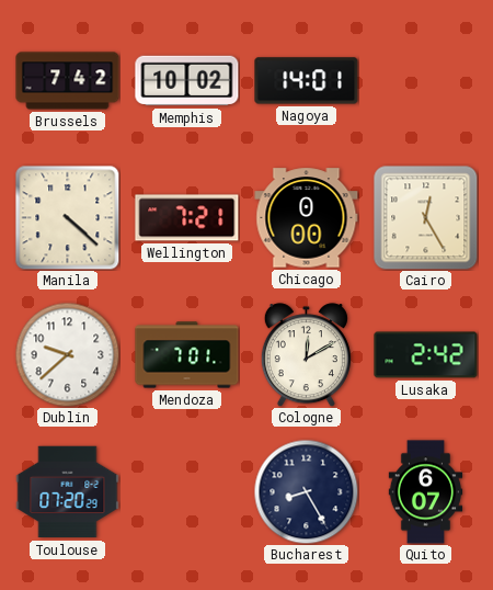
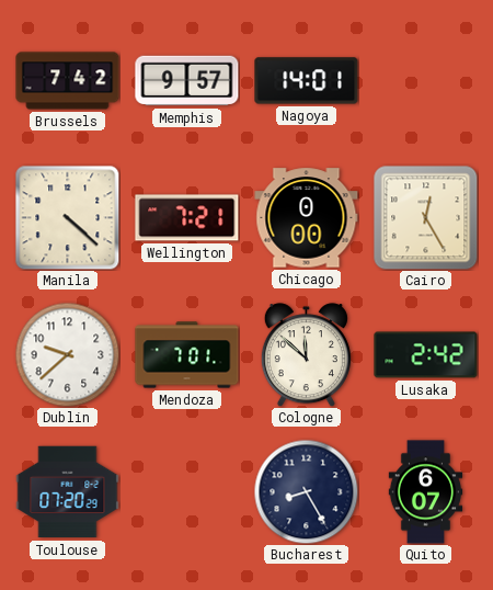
Memphis: 10:02 -> 9:57 (187, 81)
Cologne: 12:10 -> 11:52 (306, 355)
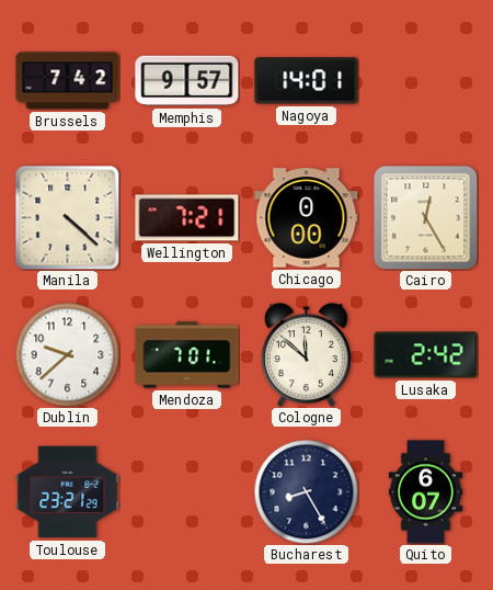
Toulouse: 07:20 -> 23:21 (68, 492)
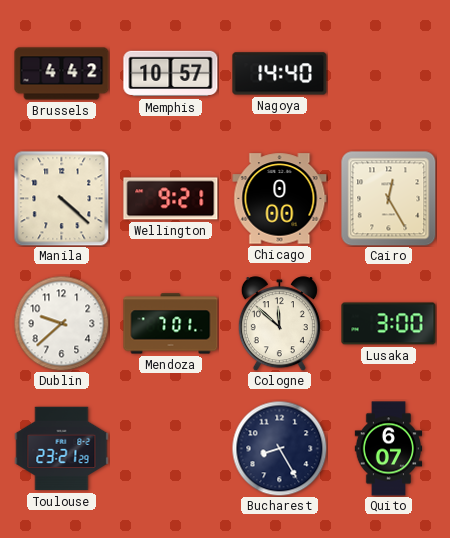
Brussels: 7:42 -> 4:42 (62, 74)
Memphis: 9:57 -> 10:57 (171, 74)
Nagoya: 14:01 -> 14:40 (280, 74)
Wellington: 7:21 -> 9:21 (171, 199)
Lusaka: 2:42 -> 3:00 (389, 324)
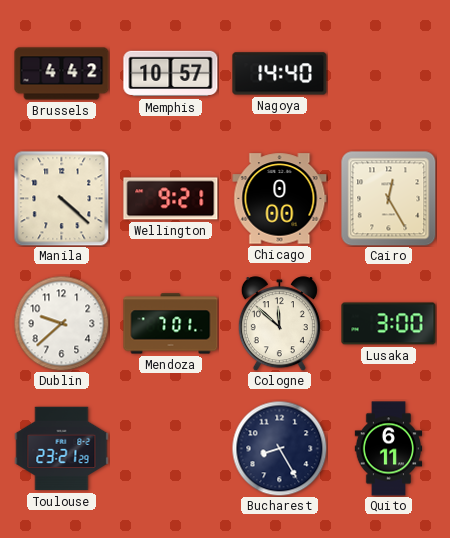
Quito: 6:07 -> 6:11 (389, 449)
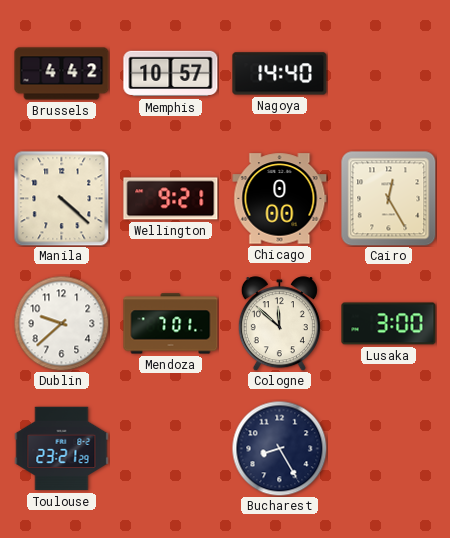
Quito: 6:11 -> none (389, 449)
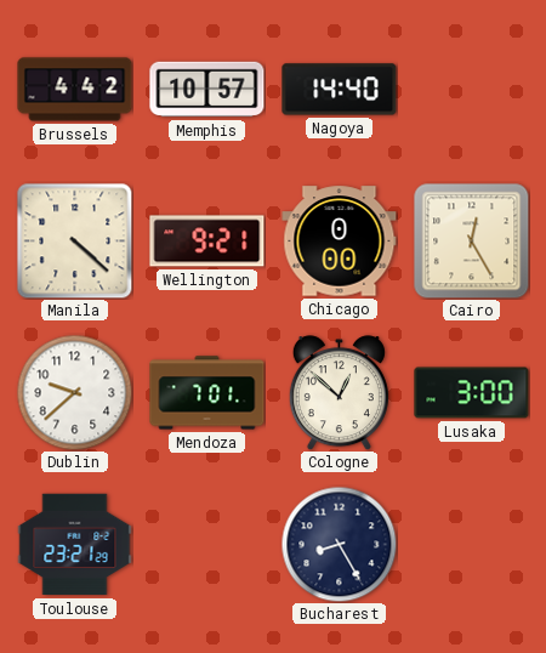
Cologne: 11:52 -> 12:52 (339, 393)
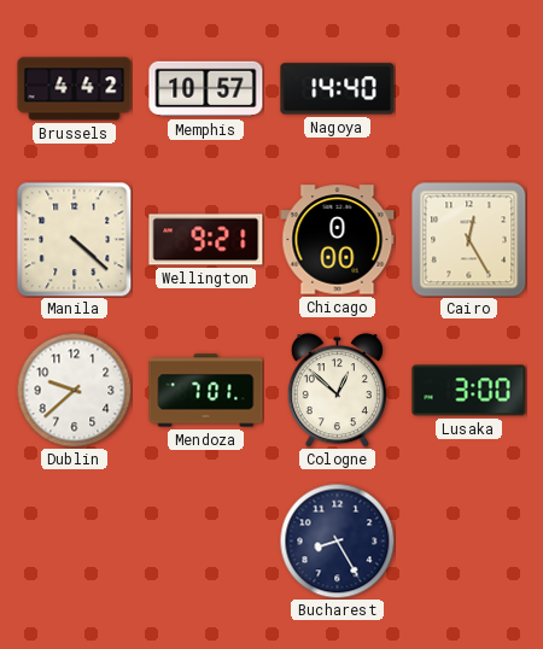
Toulouse: 23:21 -> none (75, 545)
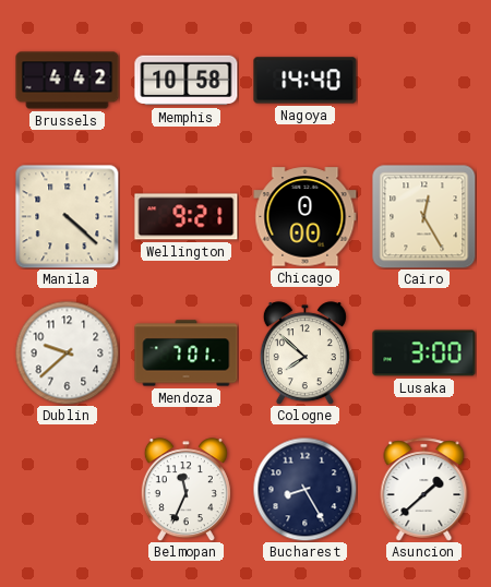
Memphis: 10:57 -> 10:58 (187, 81)
Cologne: 12:52 -> 7:52 (304, 354)
Belmopan: none -> 11:34 (185, 490)
Asuncion: none -> 1:38 (424, 490)
